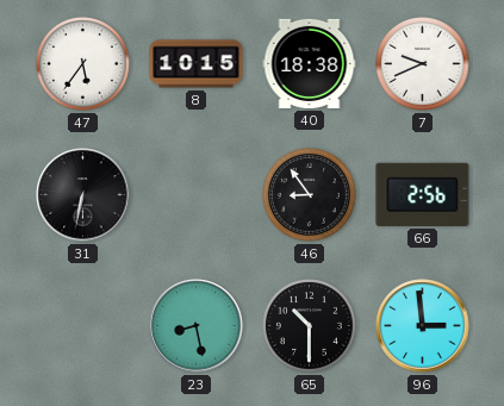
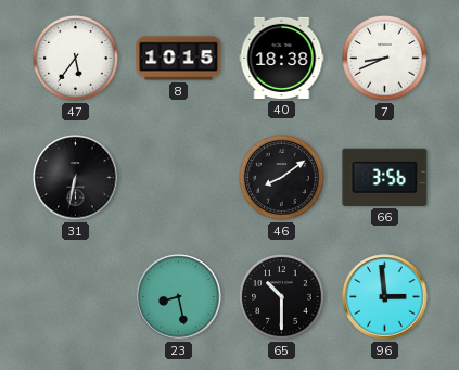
7: 9:41 -> 8:41 (385, 59)
46: 8:54 -> 8:09 (282, 178)
66: 2:56 -> 3:56 (385, 177)
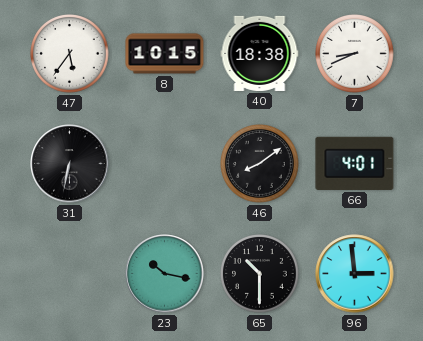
66: 3:56 -> 4:01 (355, 163)
23: 8:28 -> 10:17 (165, 274)
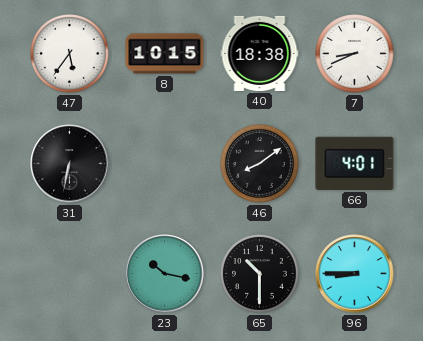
96: 2:59 -> 8:45 (355, 274)
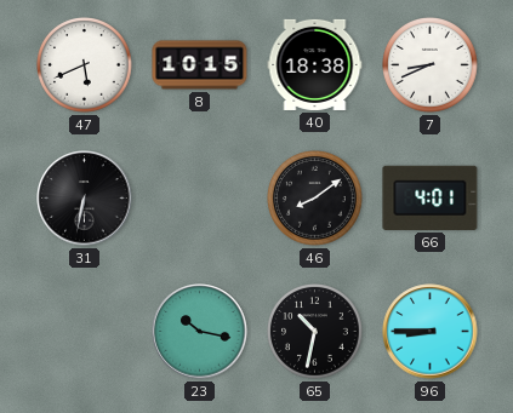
47: 5:36 -> 5:41 (85, 65)
65: 10:30 -> 10:32 (315, 332)
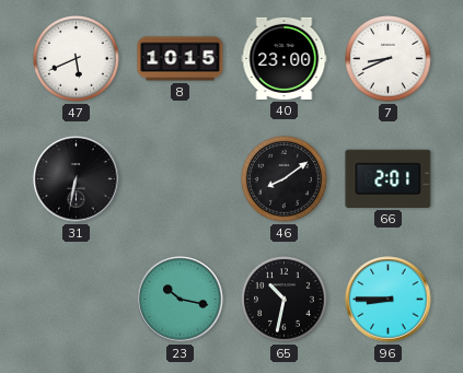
40: 18:38 -> 23:00 (285, 58)
66: 4:01 -> 2:01 (389, 178)
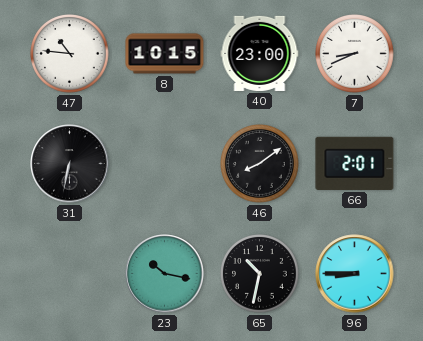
47: 5:41 -> 10:46 (70, 54)
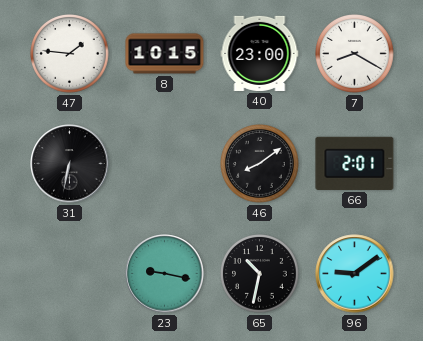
47: 10:46 -> 1:46 (70, 54)
7: 8:41 -> 8:20 (355, 54)
23: 10:17 -> 9:17 (165, 274)
96: 8:45 -> 9:09 (355, 274)
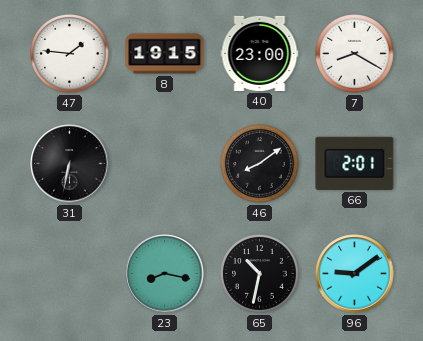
8: 10:15 -> 19:15 (165, 54)
23: 9:17 -> 8:17 (165, 274)
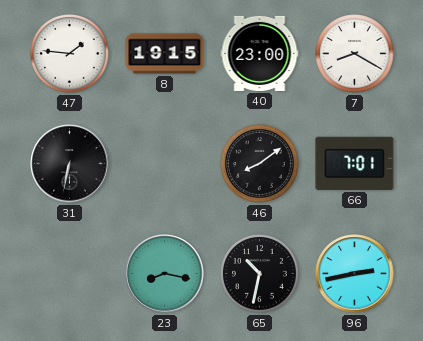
66: 2:01 -> 7:01 (355, 163)
96: 9:09 -> 2:43 (355, 274)
